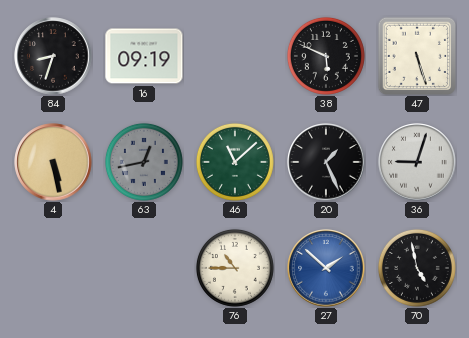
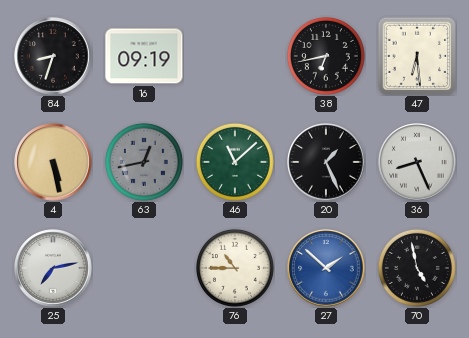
38: 5:49 -> 6:43 (326, 56)
47: 5:27 -> 6:29 (417, 56)
36: 9:03 -> 8:26 (417, 162)
25: none -> 7:13 (53, 268)
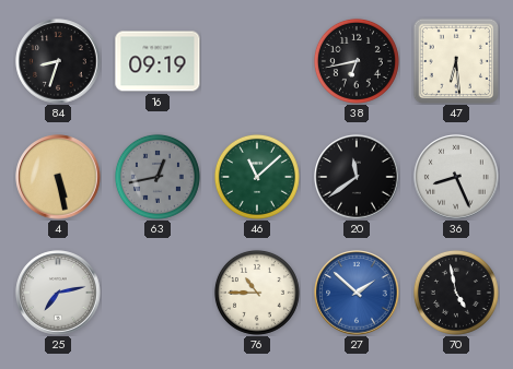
20: 1:26 -> 11:39 (357, 177)
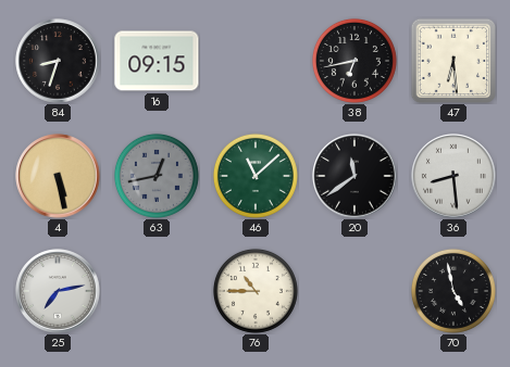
16: 09:19 -> 09:15 (157, 61)
36: 8:26 -> 8:29 (453, 176)
27: 1:52 -> none (357, 293)
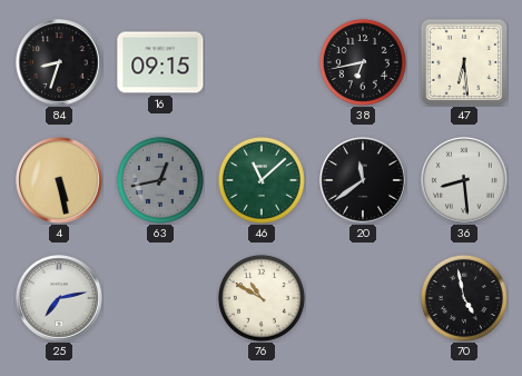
76: 10:45 -> 10:50 (262, 298)
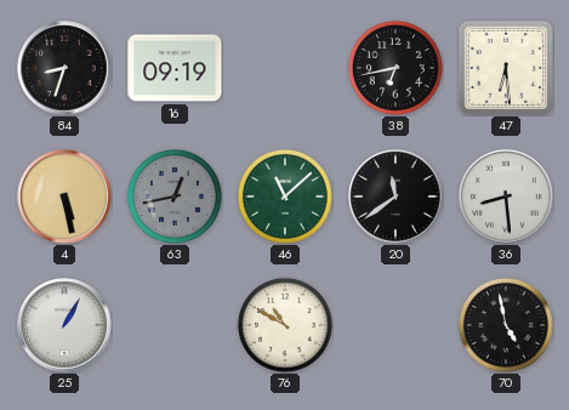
16: 09:15 -> 09:19 (175, 68)
25: 7:13 -> 1:05 (64, 325)
